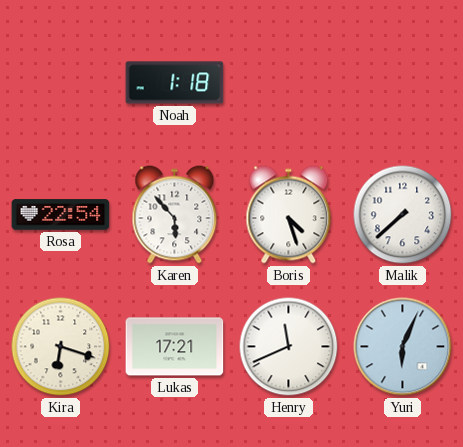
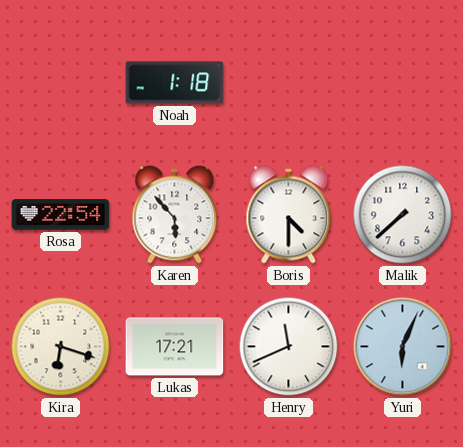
Boris: 4:27 -> 4:30 (289, 215)
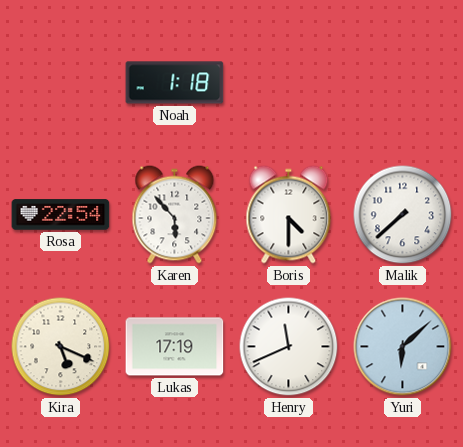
Kira: 6:18 -> 5:19 (61, 347)
Lukas: 17:21 -> 17:19 (175, 347)
Yuri: 6:04 -> 6:08 (403, 347)
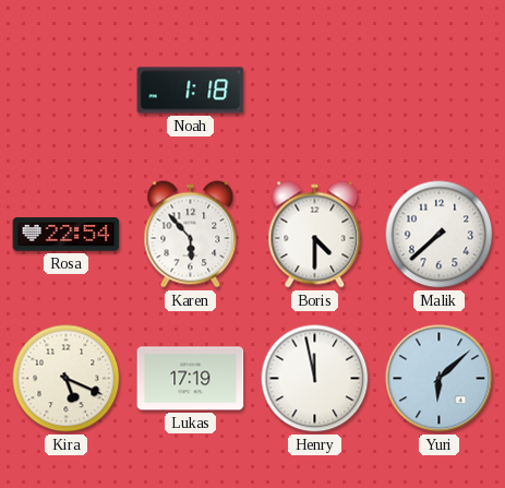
Henry: 11:41 -> 11:58 (315, 379)
